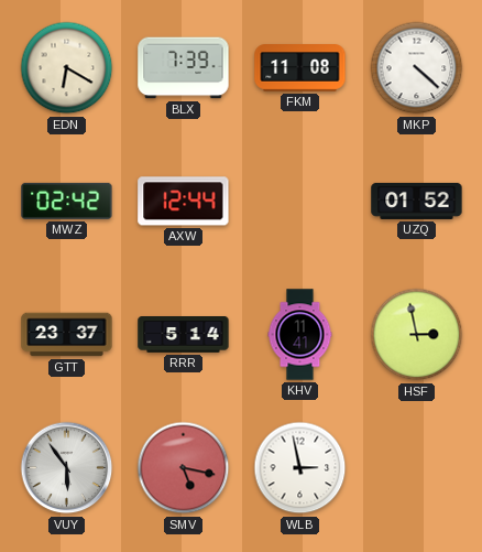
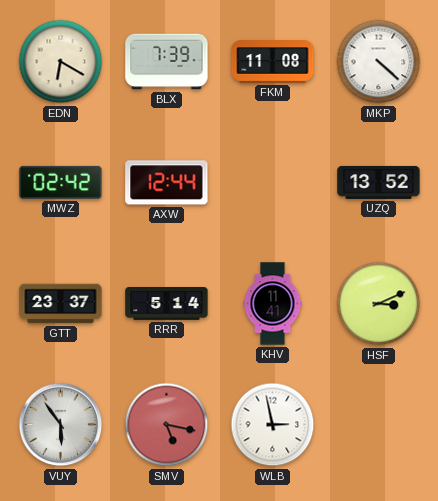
UZQ: 01:52 -> 13:52 (379, 182)
HSF: 2:58 -> 3:11 (379, 304)
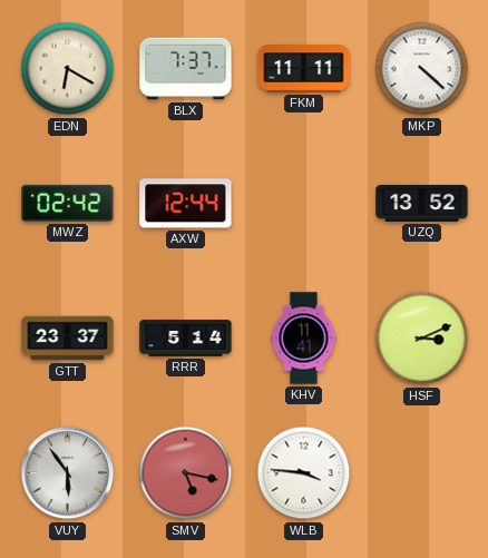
BLX: 7:39 -> 7:37 (186, 69)
FKM: 11:08 -> 11:11 (304, 69)
WLB: 2:58 -> 3:46 (304, 473)
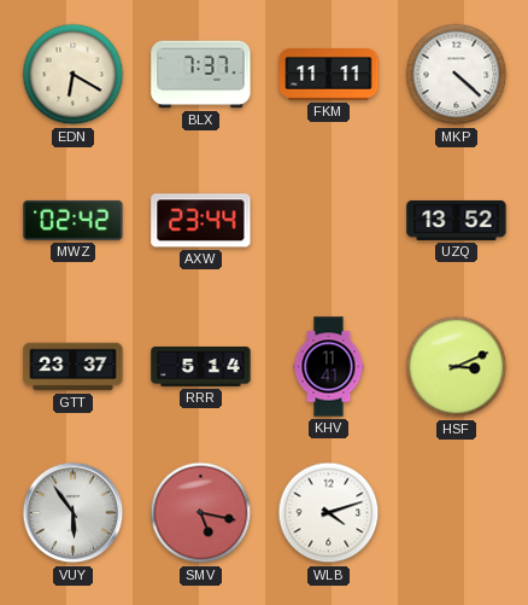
AXW: 12:44 -> 23:44 (201, 221)
WLB: 3:46 -> 4:12 (329, 513)
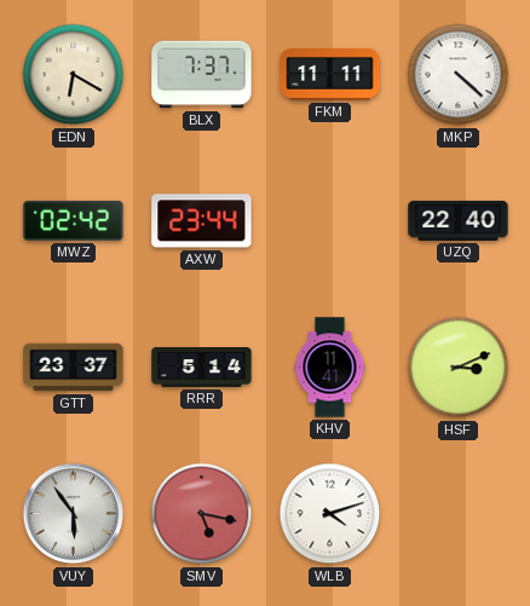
UZQ: 13:52 -> 22:40 (459, 220)
